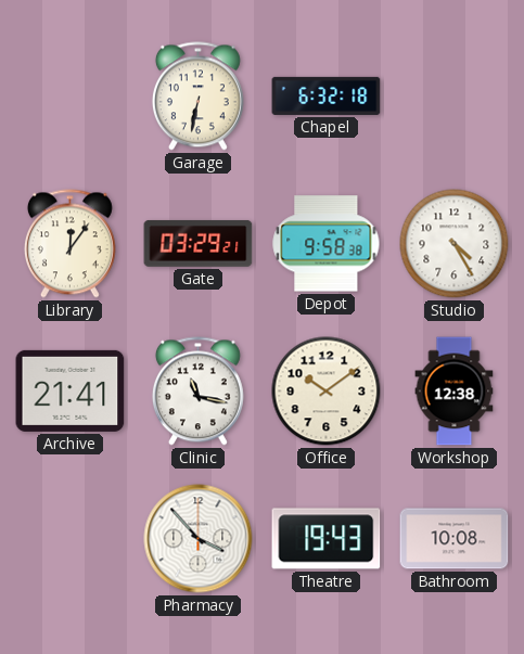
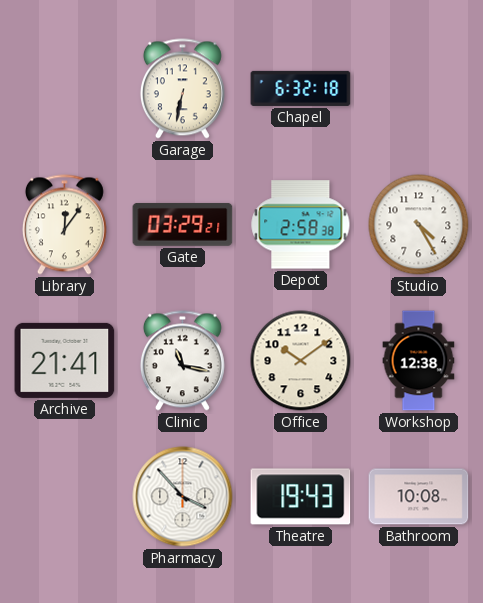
Depot: 9:58 -> 2:58 (301, 225)
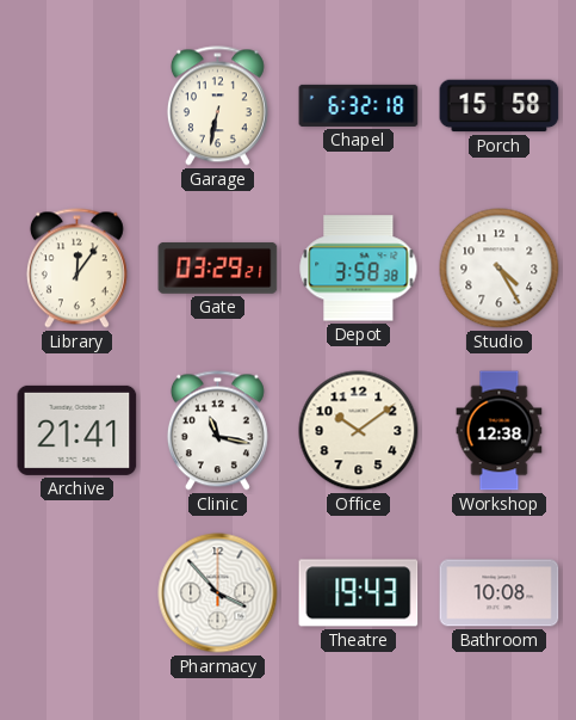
Porch: none -> 15:58 (500, 106)
Depot: 2:58 -> 3:58 (359, 269)
